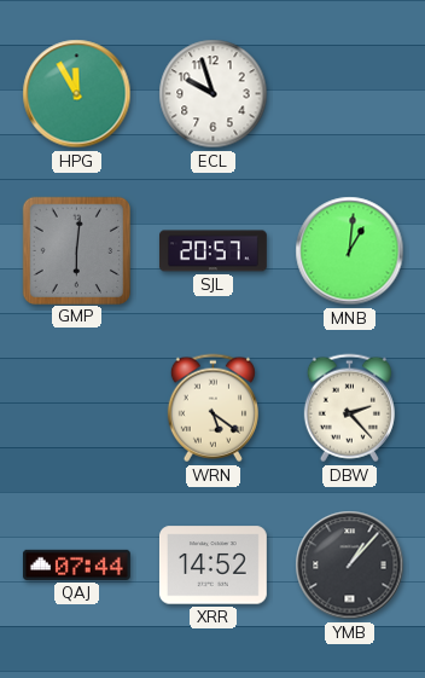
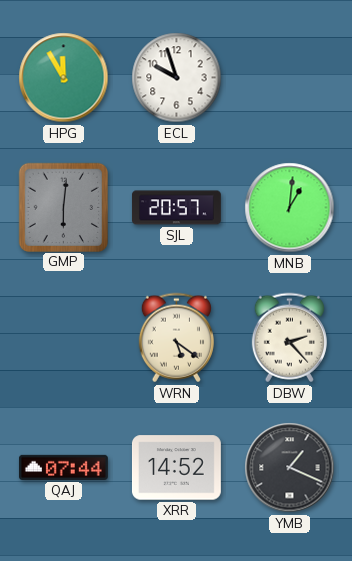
YMB: 1:07 -> 1:19 (290, 468)
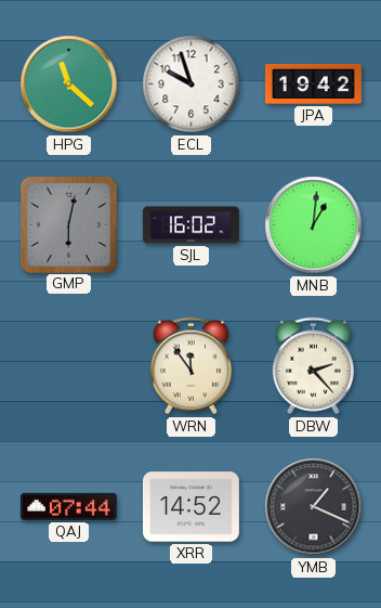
HPG: 11:55 -> 11:22 (69, 85)
JPA: none -> 19:42 (313, 83)
GMP: 6:01 -> 6:02 (68, 224)
SJL: 20:57 -> 16:02 (190, 225)
WRN: 5:21 -> 11:54 (190, 366)
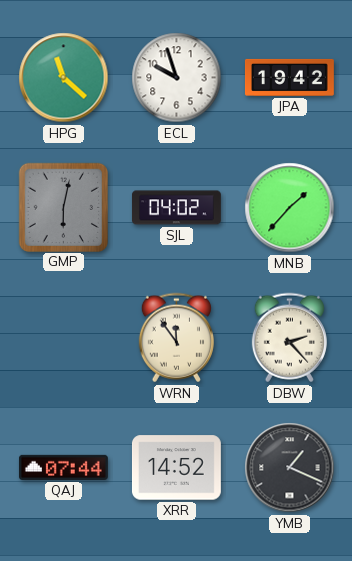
SJL: 16:02 -> 04:02 (176, 208)
MNB: 1:01 -> 1:37 (290, 208)
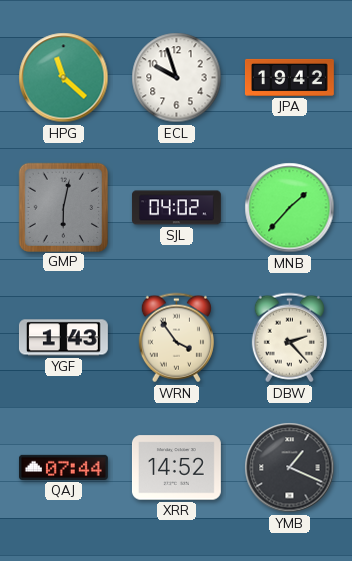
YGF: none -> 1:43 (63, 338)
WRN: 11:54 -> 3:54 (176, 338)
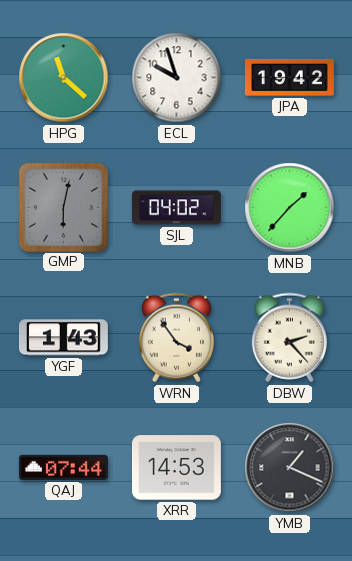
XRR: 14:52 -> 14:53 (176, 468)
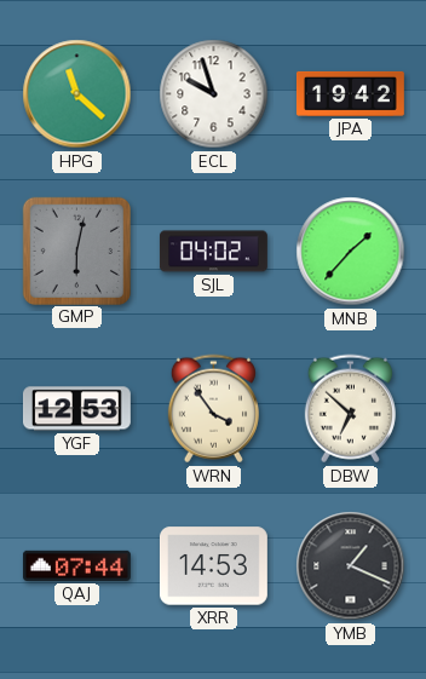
YGF: 1:43 -> 12:53 (76, 409)
DBW: 2:23 -> 6:52 (350, 409)
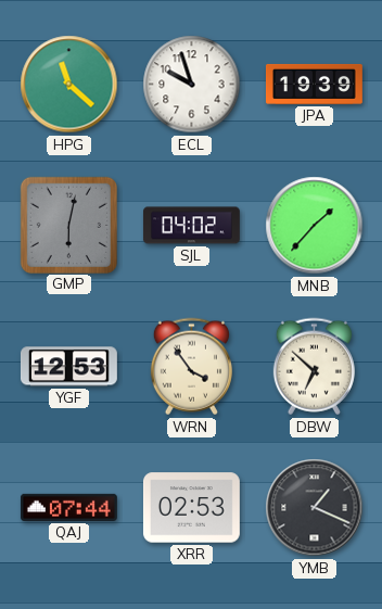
JPA: 19:42 -> 19:39 (314, 84)
XRR: 14:53 -> 02:53 (191, 508)
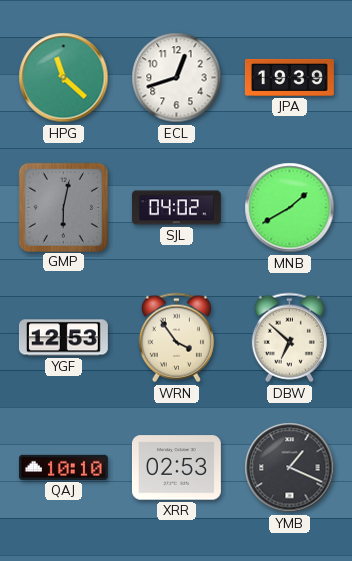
ECL: 9:57 -> 12:42 (177, 78)
MNB: 1:37 -> 1:40 (290, 208)
QAJ: 07:44 -> 10:10 (63, 467)
